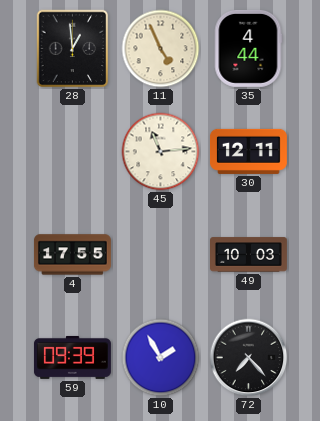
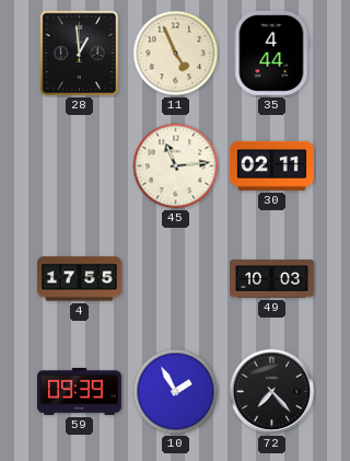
30: 12:11 -> 02:11 (271, 165)
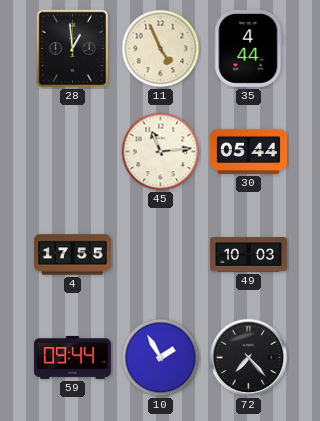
30: 02:11 -> 05:44 (248, 151)
59: 09:39 -> 09:44 (72, 357)
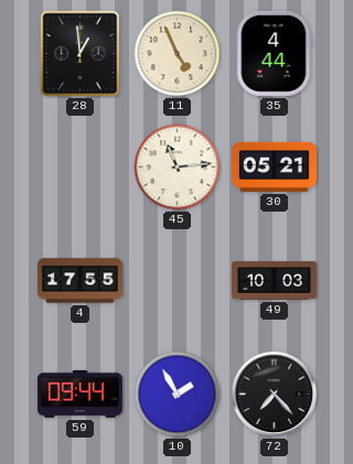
30: 05:44 -> 05:21 (274, 166)
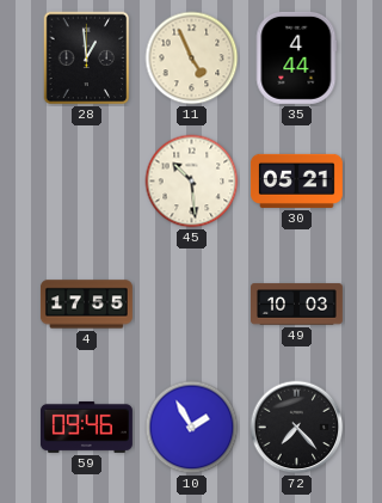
45: 11:14 -> 10:29 (192, 182)
59: 09:44 -> 09:46 (86, 427)
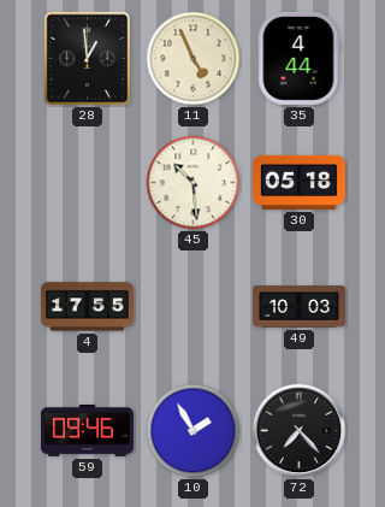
30: 05:21 -> 05:18 (298, 182)
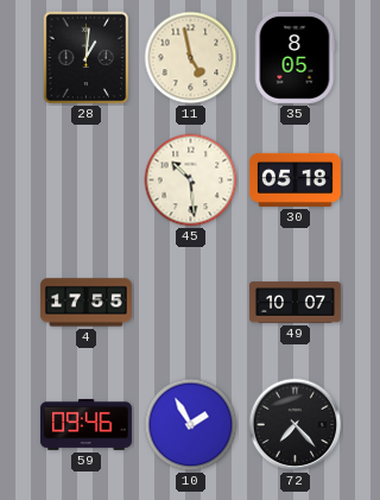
28: 12:59 -> 1:01 (87, 58)
11: 4:56 -> 4:58 (191, 58)
35: 4:44 -> 8:05 (294, 57)
49: 10:03 -> 10:07 (296, 303)
